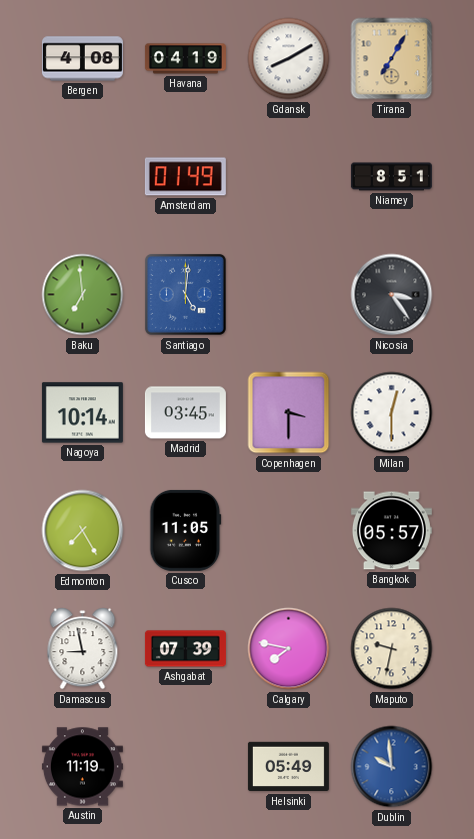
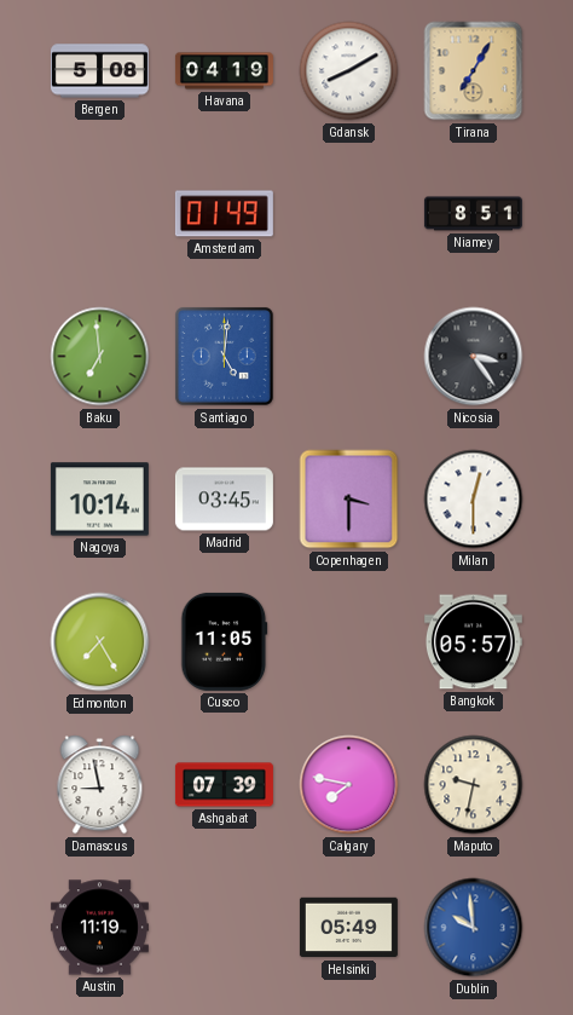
Bergen: 4:08 -> 5:08 (99, 71)
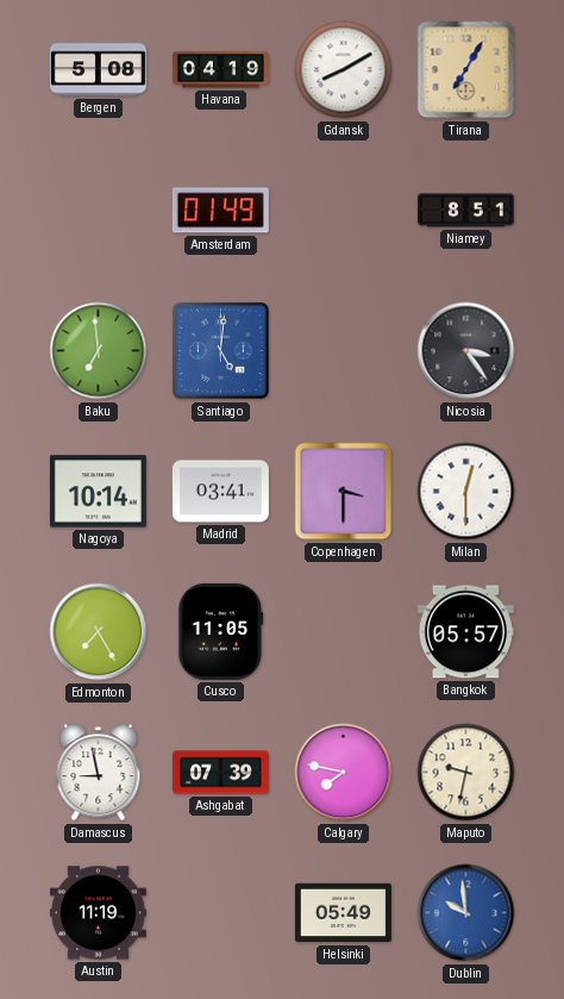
Madrid: 03:45 -> 03:41 (220, 492)
